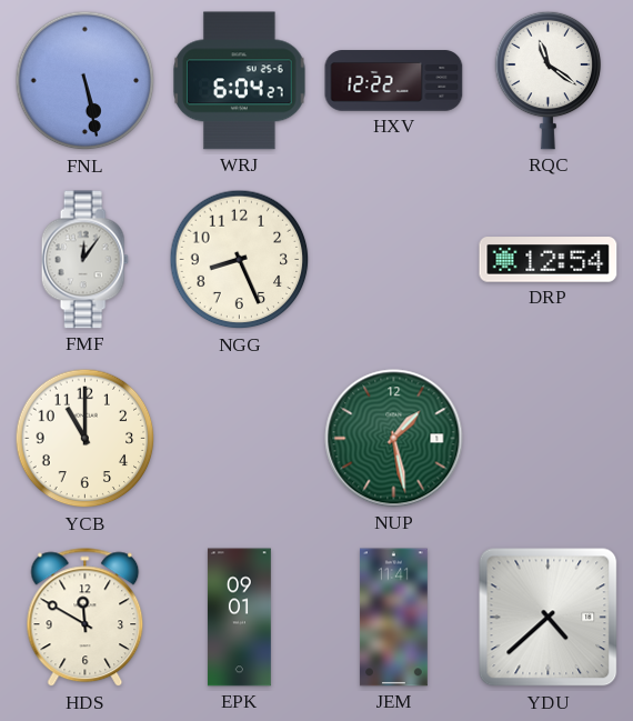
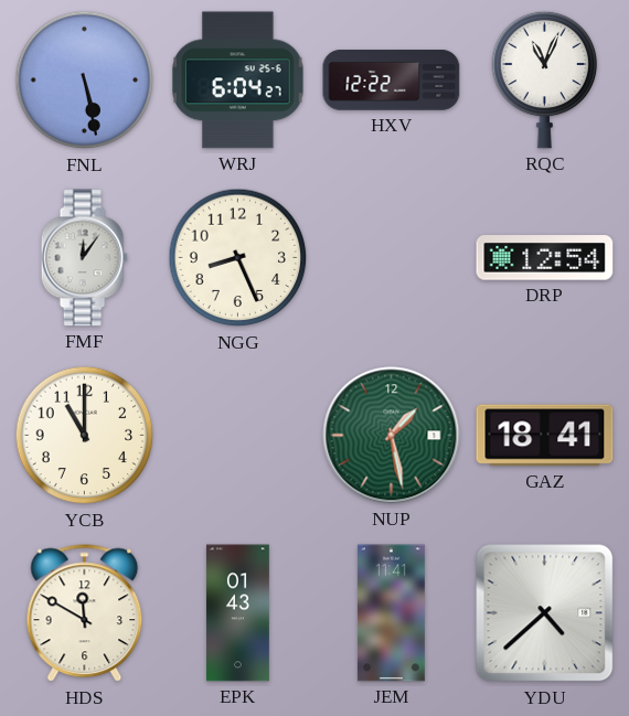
RQC: 11:21 -> 11:04 (545, 79)
GAZ: none -> 18:41 (545, 436)
EPK: 09:01 -> 01:43 (238, 613)
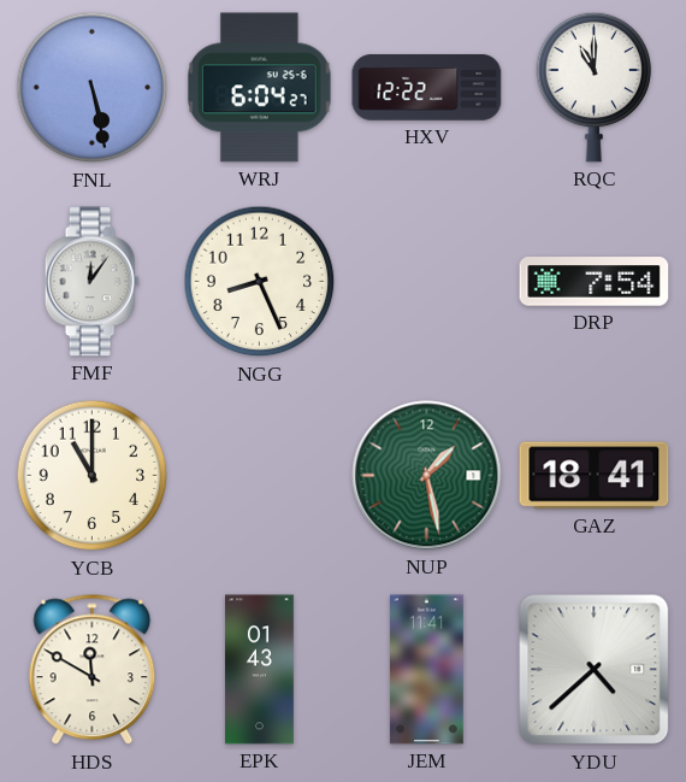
RQC: 11:04 -> 11:00 (595, 87)
DRP: 12:54 -> 7:54 (595, 282)
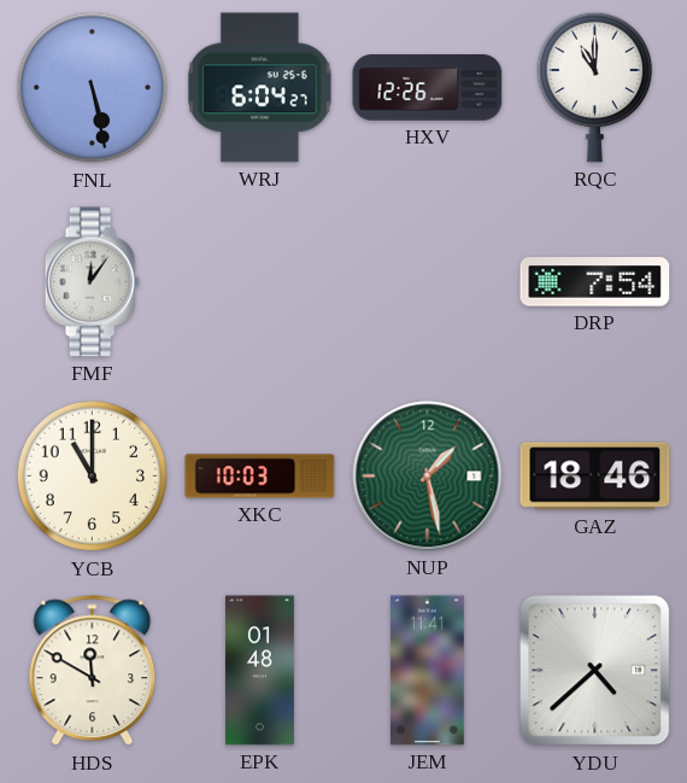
HXV: 12:22 -> 12:26 (428, 88)
NGG: 8:26 -> none (260, 282)
XKC: none -> 10:03 (260, 477)
GAZ: 18:41 -> 18:46 (595, 477)
EPK: 01:43 -> 01:48 (260, 671)
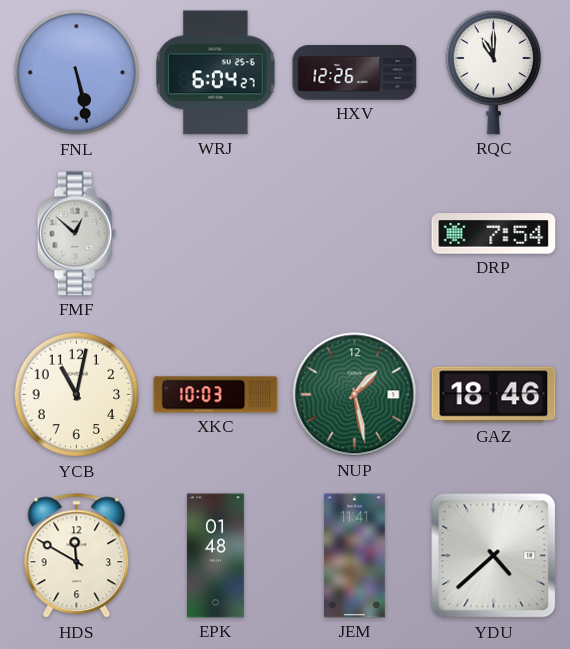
FMF: 12:06 -> 12:52 (76, 234)
YCB: 11:00 -> 11:02 (77, 395)
